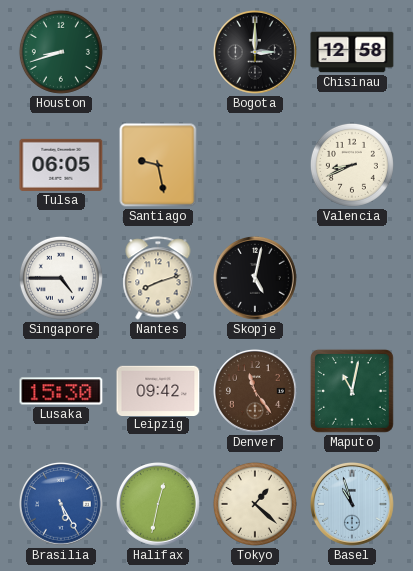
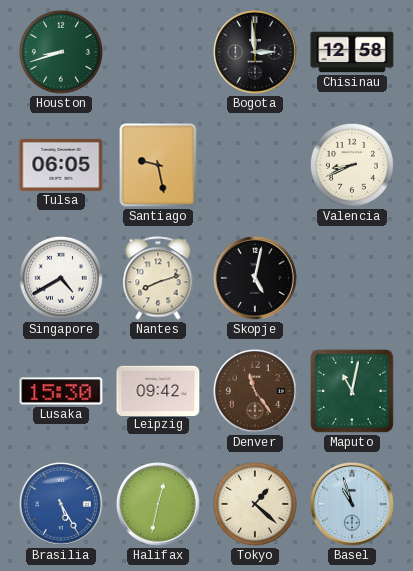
Bogota: 3:00 -> 2:59 (256, 53)
Singapore: 4:45 -> 4:40 (61, 278)
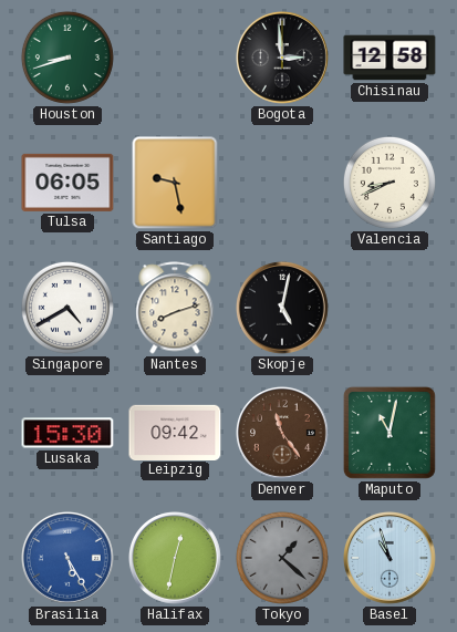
Tokyo dial: cream -> grey (282, 558)
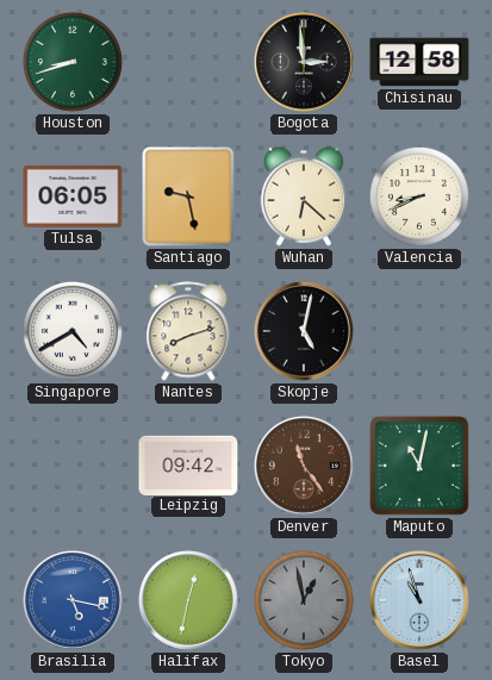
Wuhan: none -> 6:22 (304, 196)
Lusaka: 15:30 -> none (67, 433)
Brasilia: 5:25 -> 5:17 (74, 601)
Tokyo: 1:22 -> 12:58 (304, 600)
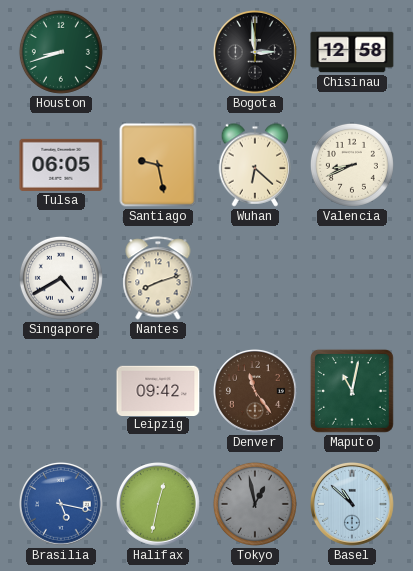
Skopje: 5:02 -> none (305, 332)
Basel: 10:57 -> 10:52 (353, 505)
